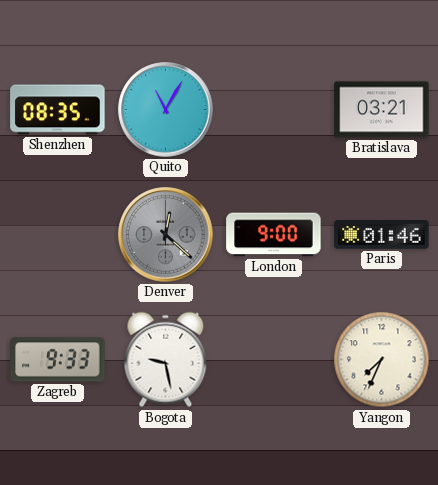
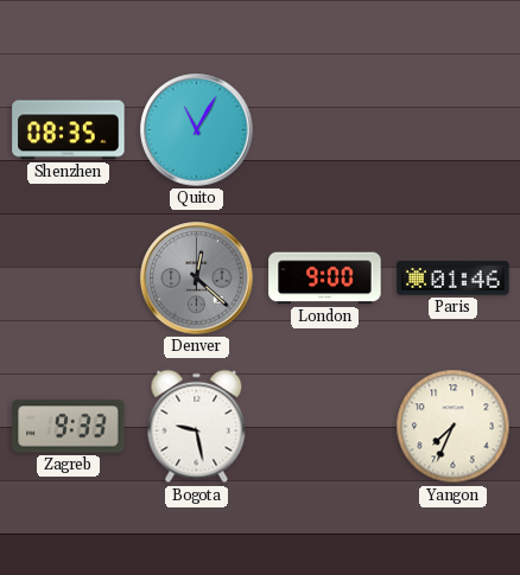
Bratislava: 03:21 -> none (382, 110)
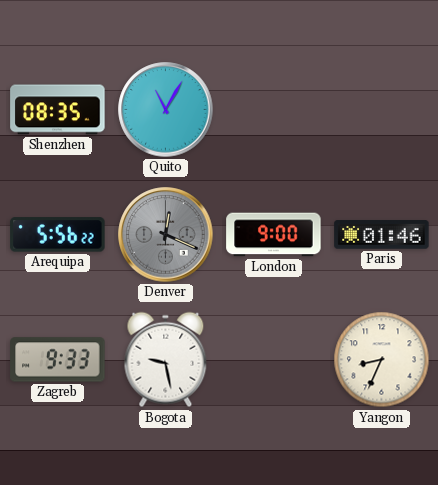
Arequipa: none -> 5:56 (58, 235)
Denver: 12:22 -> 12:19 (166, 235)
Yangon: 7:34 -> 8:34 (382, 360)
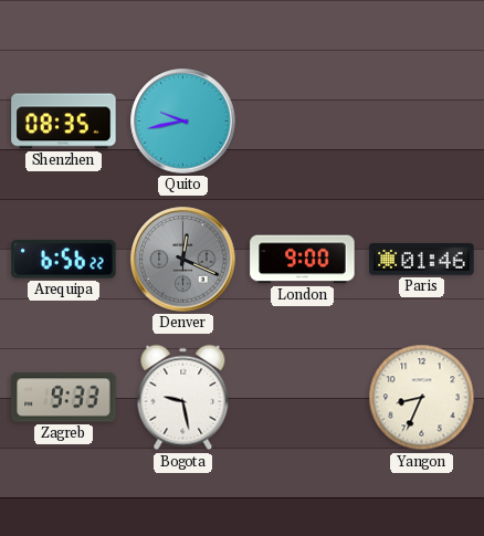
Quito: 11:05 -> 9:43 (183, 122)
Arequipa: 5:56 -> 6:56 (64, 260)
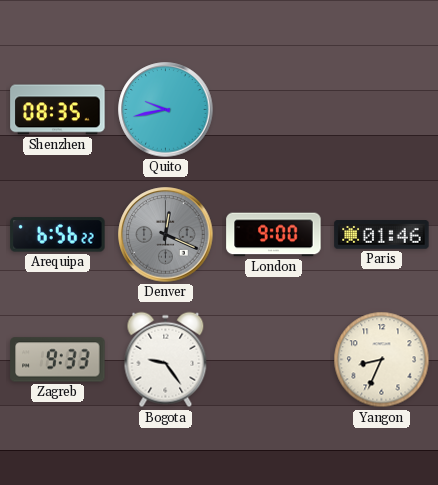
Bogota: 9:28 -> 9:24 (166, 360)
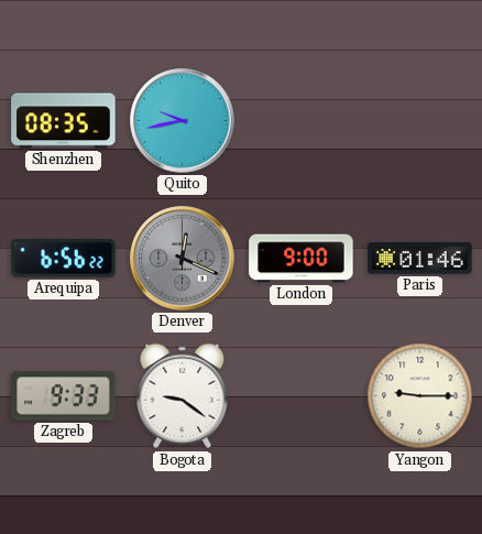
Bogota: 9:24 -> 9:21 (183, 396)
Yangon: 8:34 -> 9:15 (420, 396)
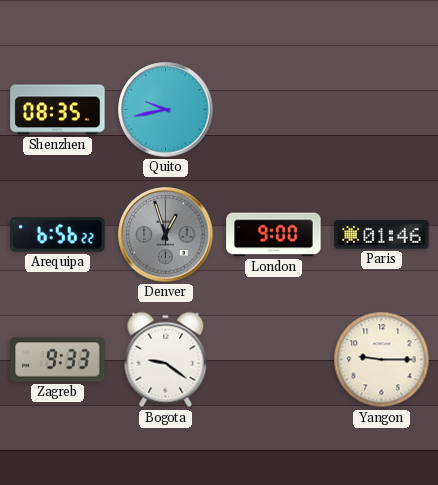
Denver: 12:19 -> 12:57 (166, 235)
